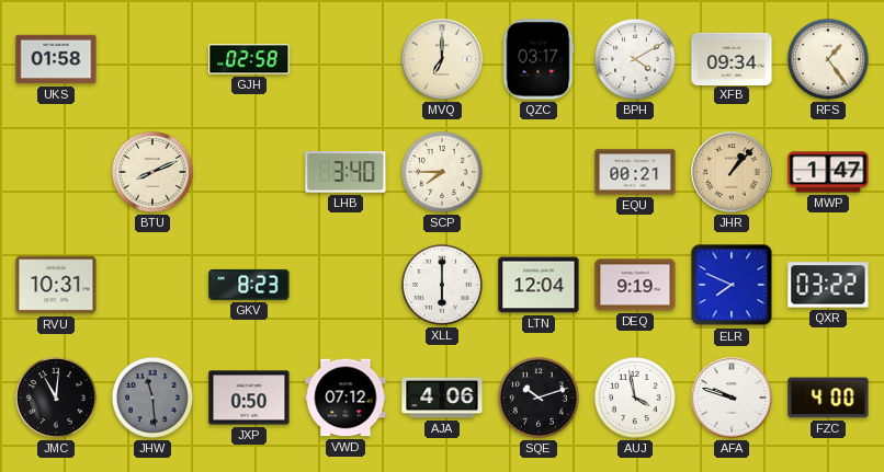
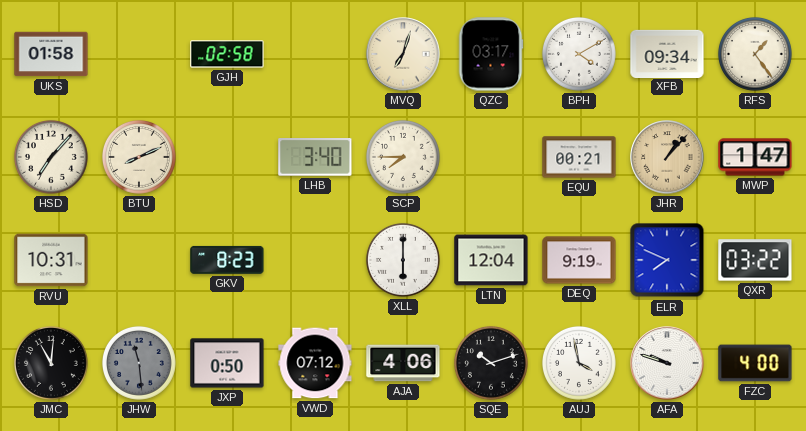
MVQ: 7:00 -> 7:03 (403, 54)
HSD: none -> 7:07 (51, 157)
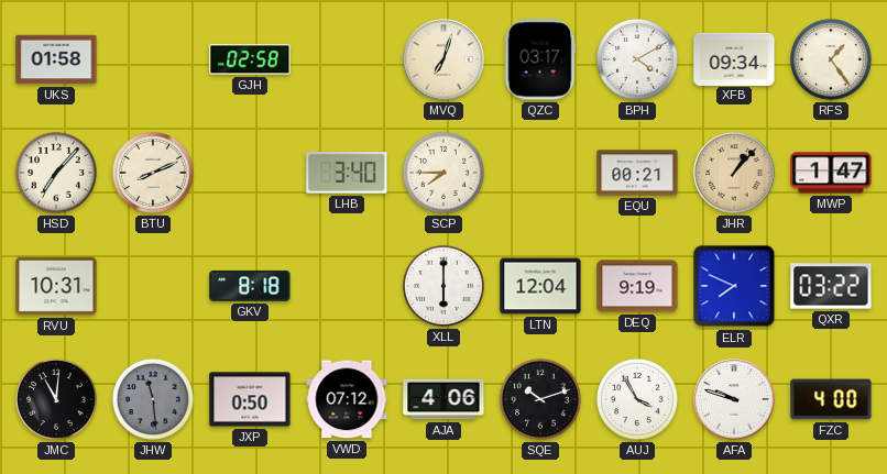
GKV: 8:23 -> 8:18 (250, 286)
AUJ: 3:58 -> 3:55 (637, 399)
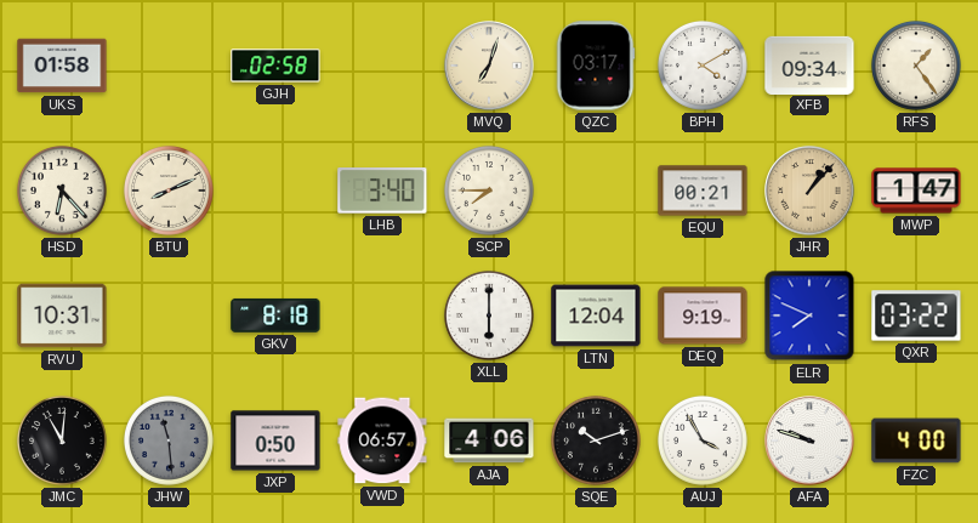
HSD: 7:07 -> 6:23 (62, 191)
VWD: 07:12 -> 06:57 (382, 440)
